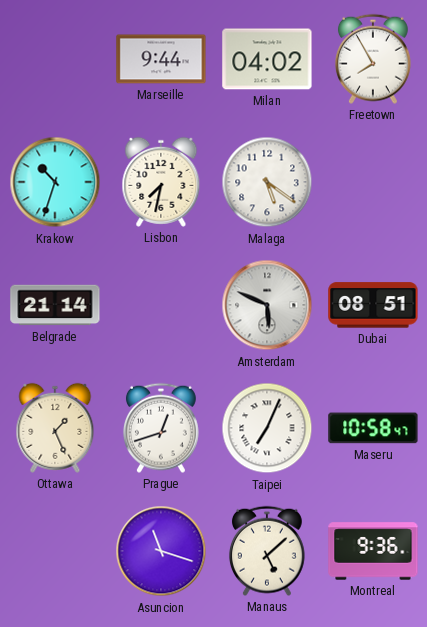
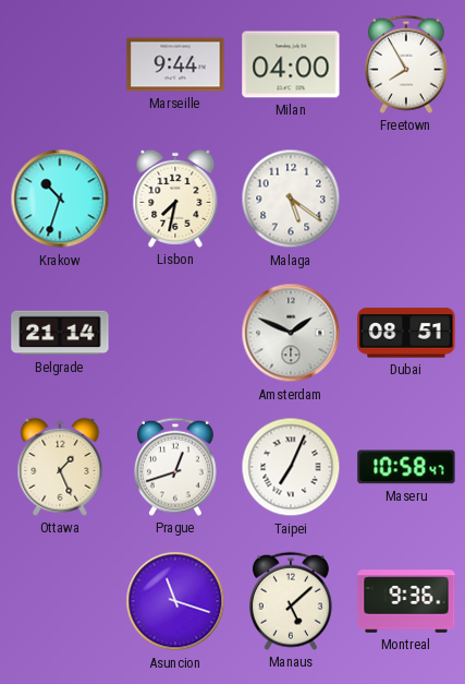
Milan: 04:02 -> 04:00 (291, 64)
Amsterdam: 5:49 -> 1:49 (291, 333)
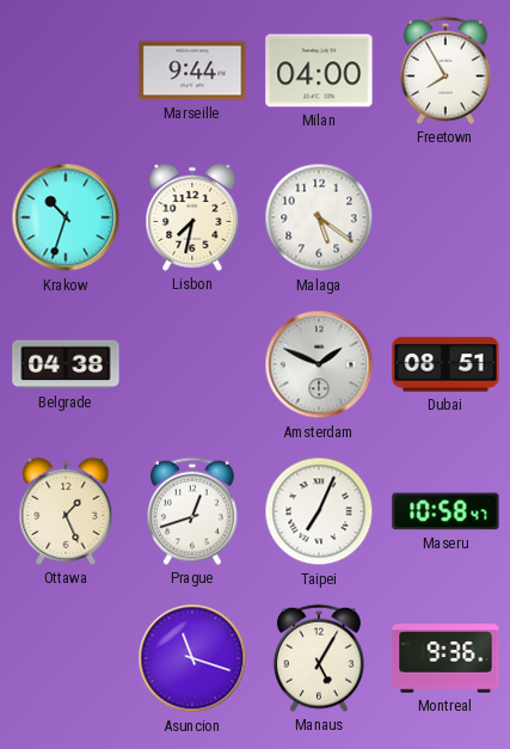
Belgrade: 21:14 -> 04:38 (66, 364)
Manaus: 5:08 -> 5:05 (319, 658)
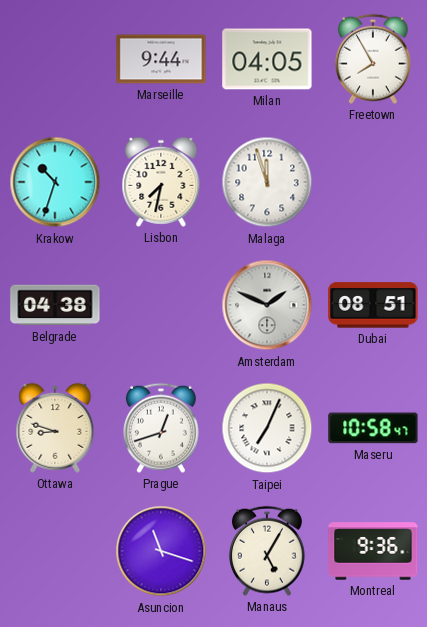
Milan: 04:00 -> 04:05 (267, 59)
Malaga: 5:21 -> 11:57 (267, 182)
Ottawa: 1:26 -> 8:48 (55, 428)
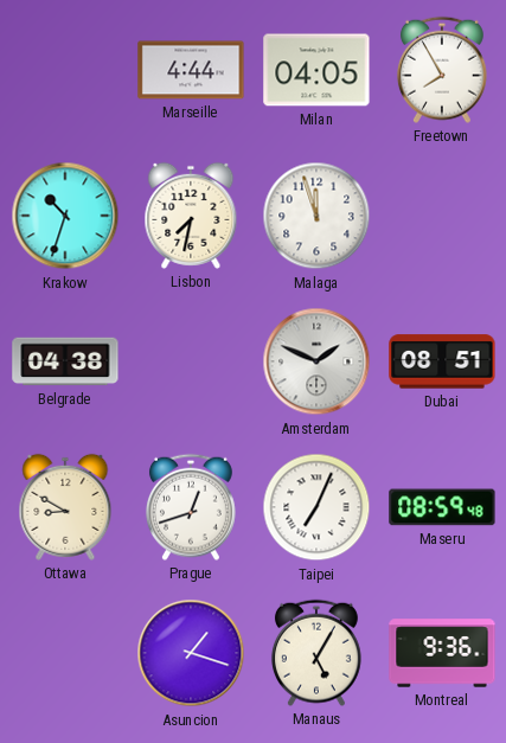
Marseille: 9:44 -> 4:44 (191, 70)
Ottawa: 8:48 -> 8:50 (65, 507)
Maseru: 10:58 -> 08:59 (442, 507)
Asuncion: 11:18 -> 1:18 (191, 653)
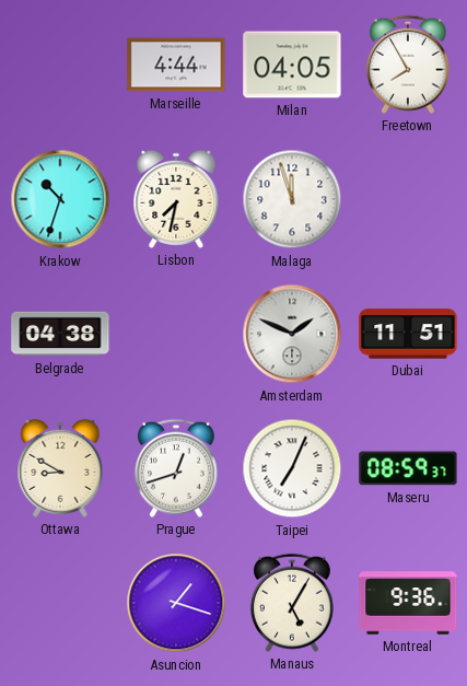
Dubai: 08:51 -> 11:51 (408, 334)
Maseru: 08:59:48 -> 08:59:37 (408, 468)
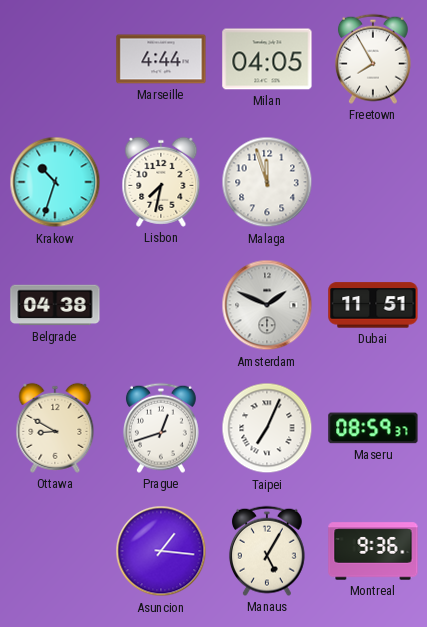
Asuncion: 1:18 -> 1:16 (161, 551)
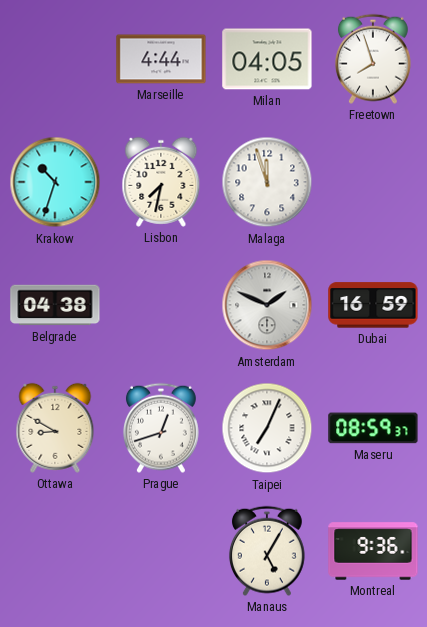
Freetown: 7:55 -> 7:57 (373, 59)
Dubai: 11:51 -> 16:59 (373, 305)
Asuncion: 1:16 -> none (161, 551)
